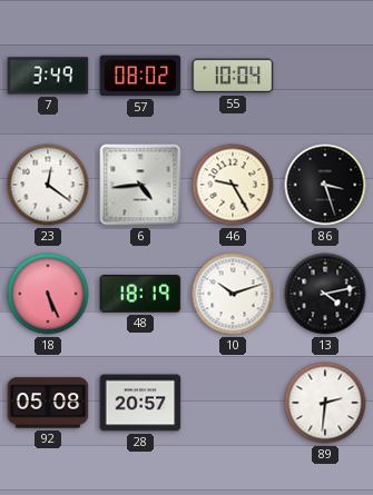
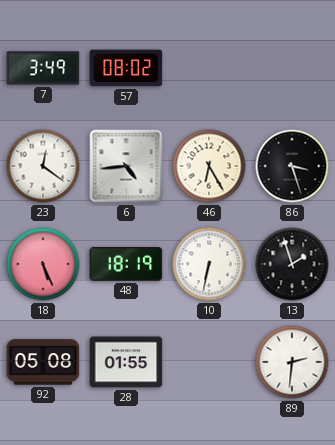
55: 10:04 -> none (233, 76)
46: 9:25 -> 6:25 (209, 166)
10: 10:12 -> 6:32 (209, 264)
13: 4:13 -> 1:57 (292, 264)
28: 20:57 -> 01:55 (126, 362)
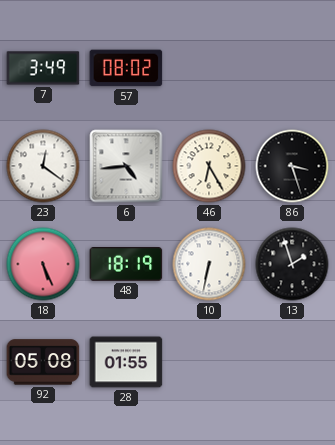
89: 2:31 -> none (292, 362)
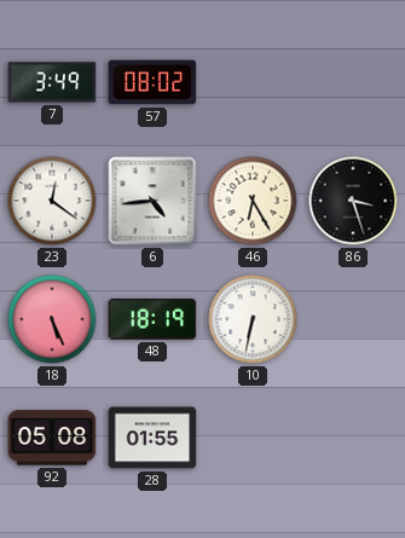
13: 1:57 -> none (292, 264)
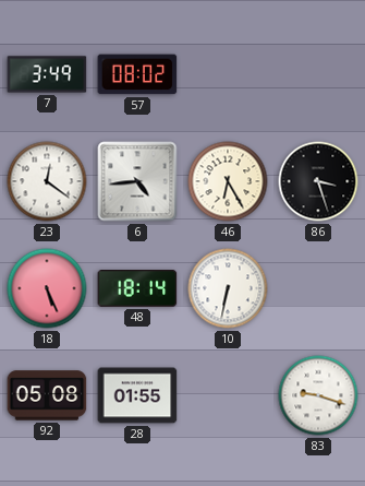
48: 18:19 -> 18:14 (137, 289)
83: none -> 9:18 (318, 395)
